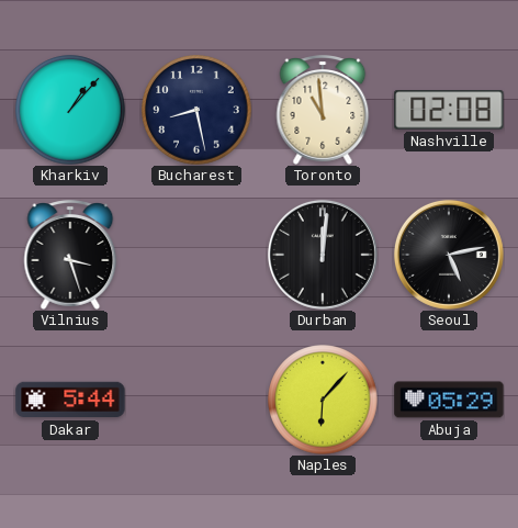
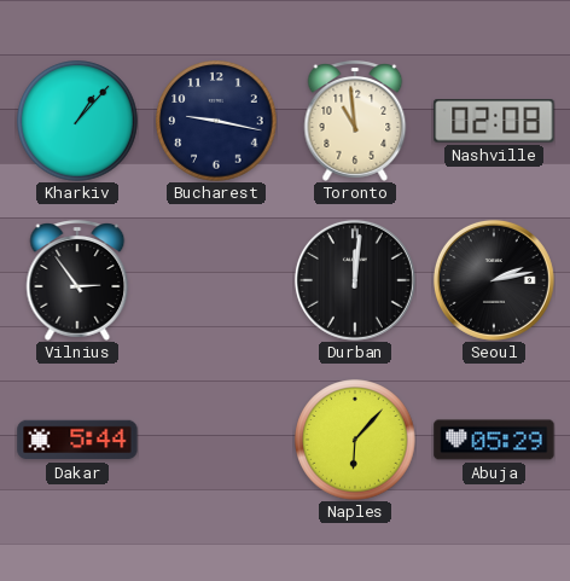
Bucharest: 8:28 -> 9:17 (216, 121)
Vilnius: 3:27 -> 2:54 (77, 280)
Seoul: 5:13 -> 2:13 (494, 280)
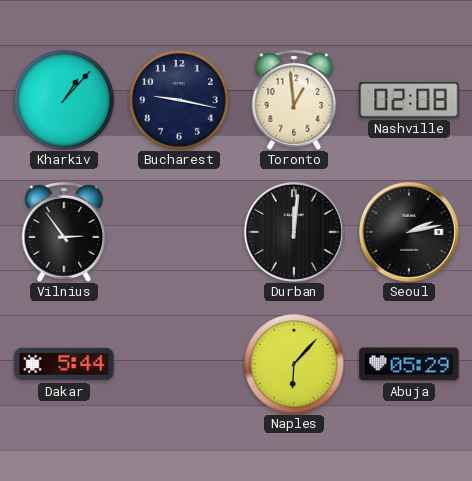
Toronto: 10:59 -> 12:59 (294, 100)
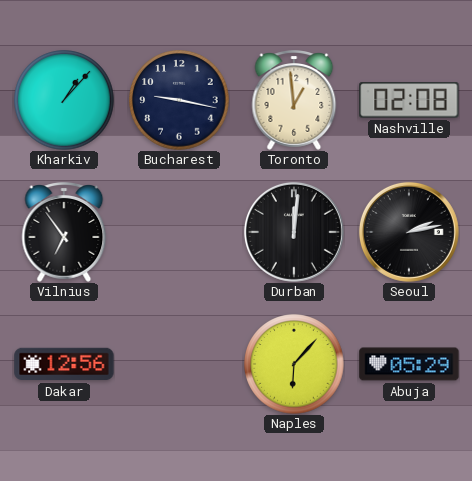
Vilnius: 2:54 -> 6:54 (64, 232)
Dakar: 5:44 -> 12:56 (64, 364)
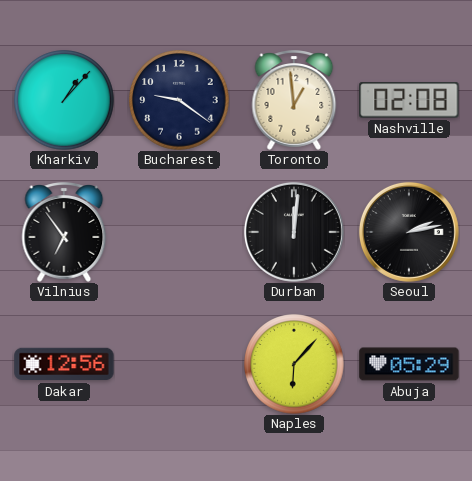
Bucharest: 9:17 -> 9:21 (179, 100)
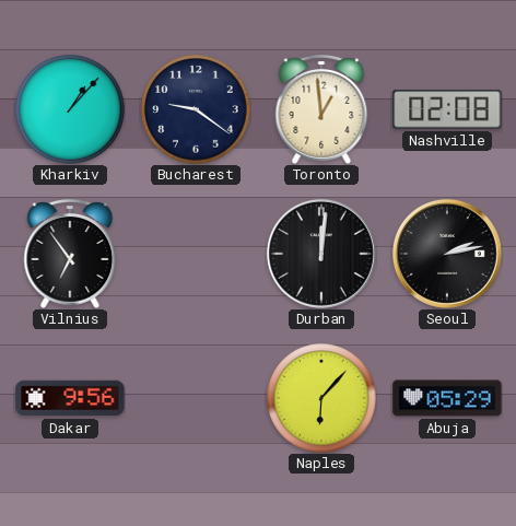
Dakar: 12:56 -> 9:56 (70, 398)
